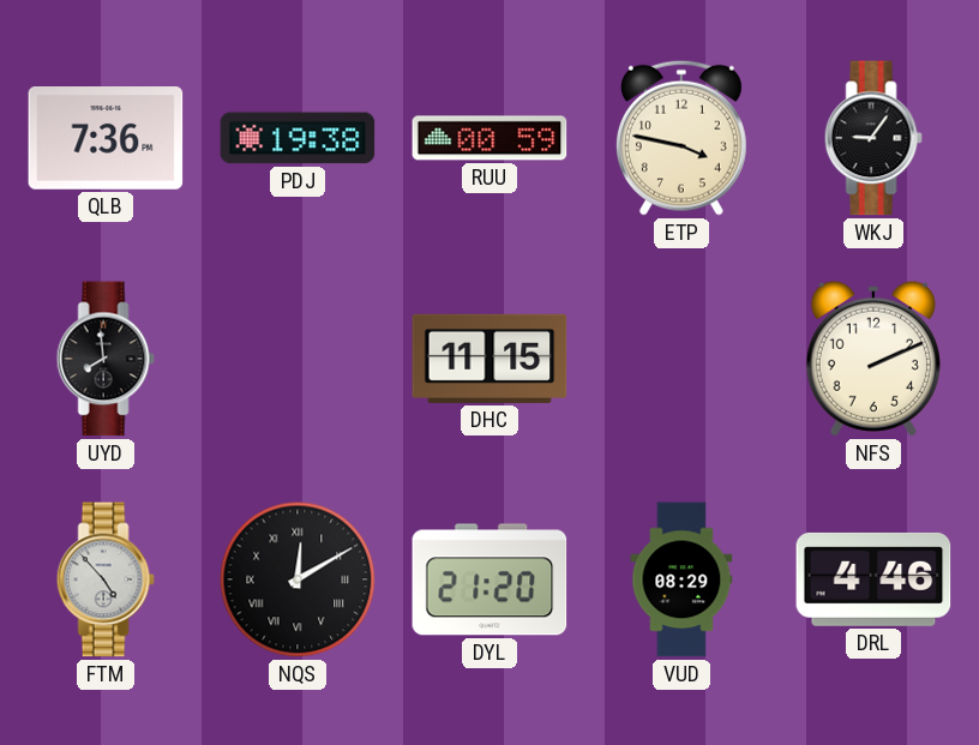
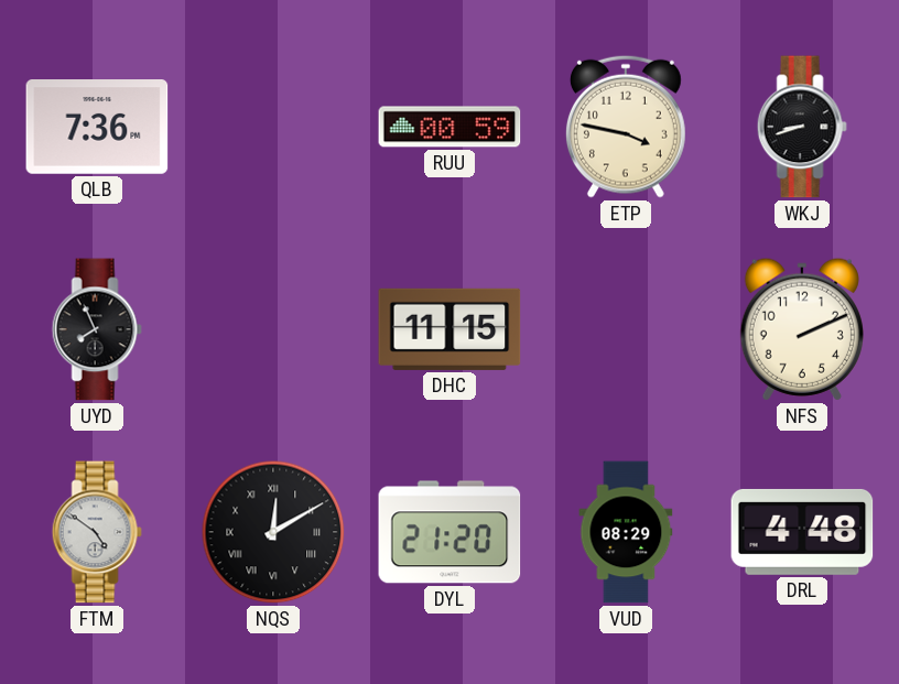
PDJ: 19:38 -> none (298, 138)
WKJ: 9:06 -> 8:42 (802, 127)
UYD: 7:59 -> 7:56 (97, 329)
FTM: 4:53 -> 4:51 (97, 532)
DRL: 4:46 -> 4:48 (802, 532)
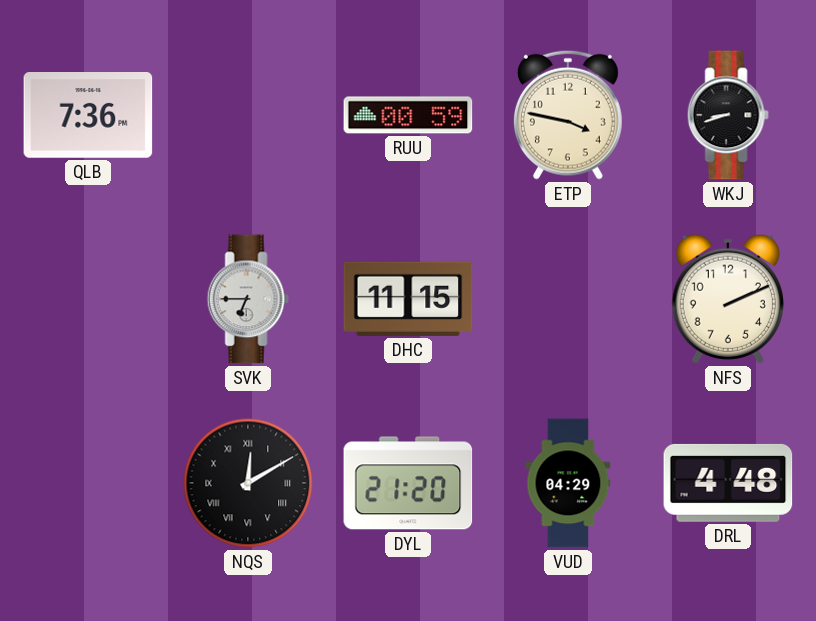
UYD: 7:56 -> none (97, 329)
SVK: none -> 6:45 (248, 299)
FTM: 4:51 -> none (97, 532)
VUD: 08:29 -> 04:29 (568, 483)
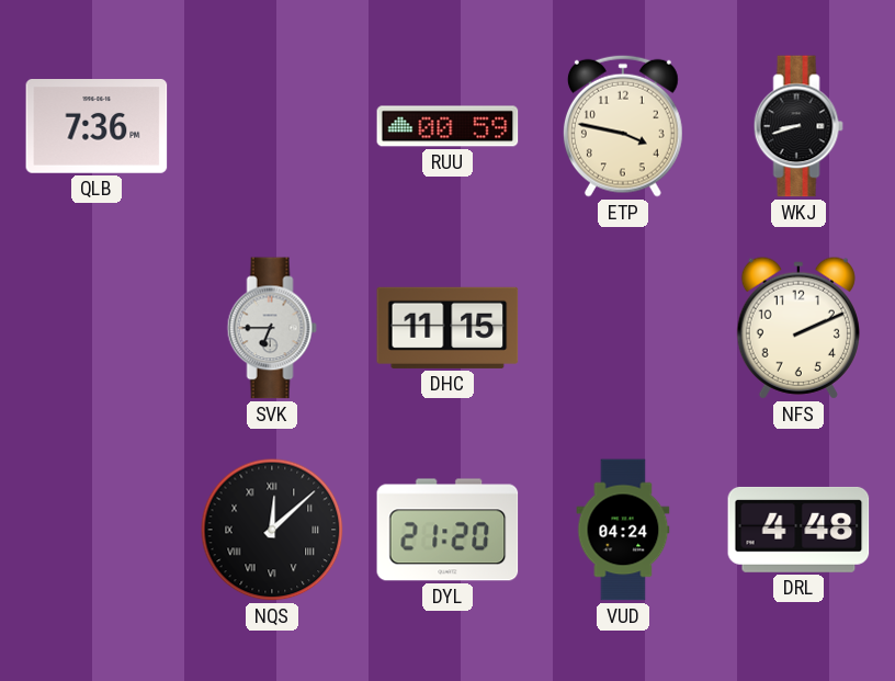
NQS: 12:10 -> 12:08 (272, 530)
VUD: 04:29 -> 04:24 (623, 530)
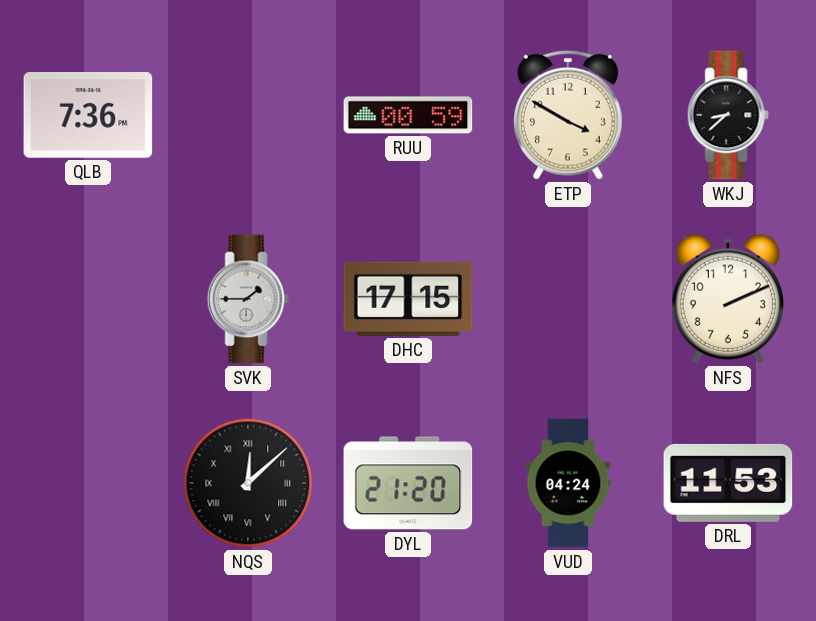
ETP: 3:47 -> 3:50 (568, 115)
WKJ: 8:42 -> 8:38 (728, 115)
SVK: 6:45 -> 1:45 (248, 299)
DHC: 11:15 -> 17:15 (408, 299)
DRL: 4:48 -> 11:53 (728, 483)
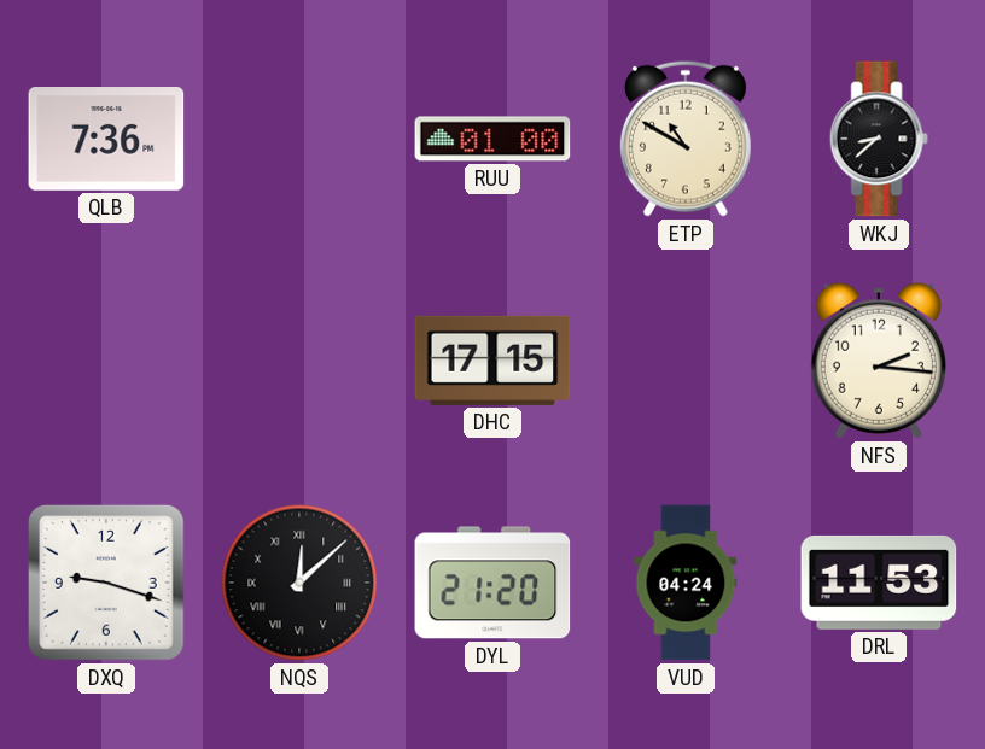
RUU: 00:59 -> 01:00 (492, 139)
ETP: 3:50 -> 10:50 (686, 139)
SVK: 1:45 -> none (248, 299)
NFS: 2:11 -> 2:16 (879, 361)
DXQ: none -> 9:18 (106, 583)
